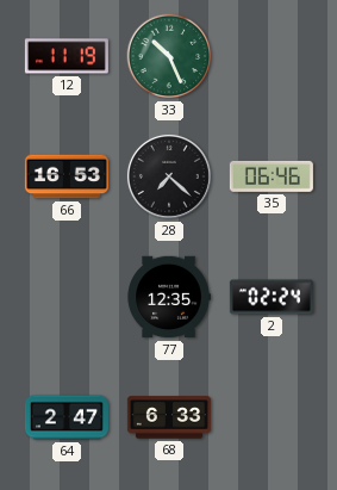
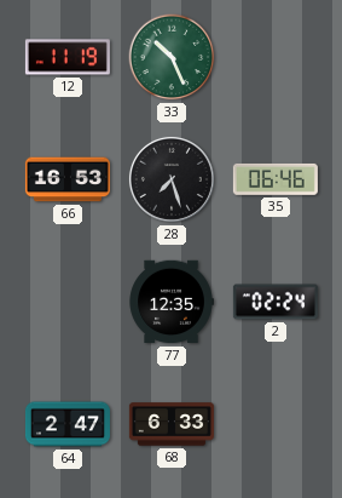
28: 7:22 -> 7:27 (172, 179)
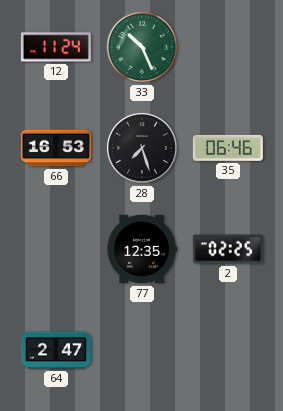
12: 11:19 -> 11:24 (56, 47)
2: 02:24 -> 02:25 (228, 249)
68: 6:33 -> none (172, 424)
